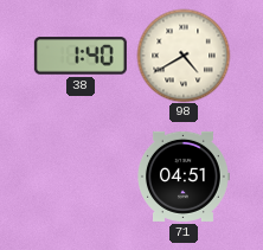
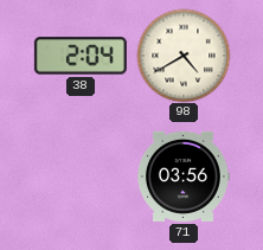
38: 1:40 -> 2:04 (81, 56)
71: 04:51 -> 03:56 (184, 177)
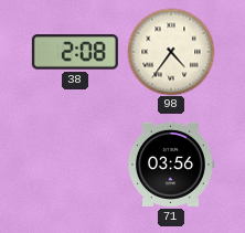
38: 2:04 -> 2:08 (75, 52)
98: 4:40 -> 4:36 (171, 52)
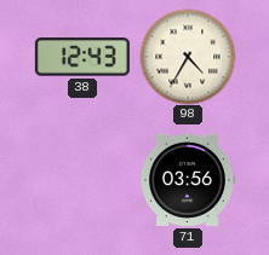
38: 2:08 -> 12:43 (82, 57)
98: 4:36 -> 4:35 (188, 57)
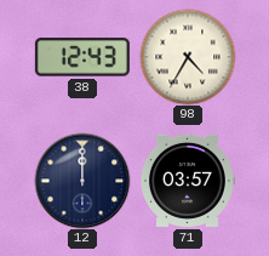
12: none -> 12:00 (82, 181)
71: 03:56 -> 03:57 (188, 181)
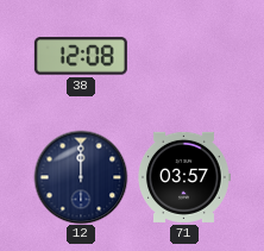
38: 12:43 -> 12:08 (81, 56)
98: 4:35 -> none (188, 57)
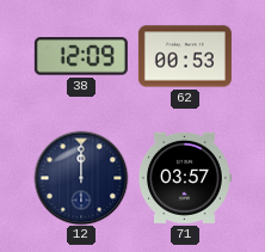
38: 12:08 -> 12:09 (81, 56)
62: none -> 00:53 (185, 56)
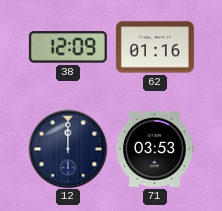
62: 00:53 -> 01:16 (155, 47)
71: 03:57 -> 03:53 (155, 149)
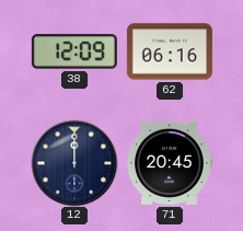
62: 01:16 -> 06:16 (170, 51)
71: 03:53 -> 20:45 (170, 163)
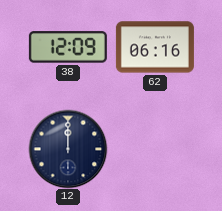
71: 20:45 -> none (170, 163)
